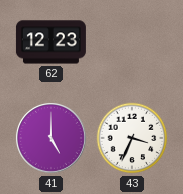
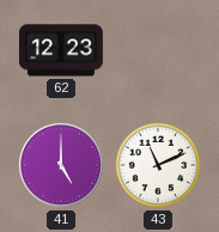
43: 3:34 -> 11:11 (158, 165)
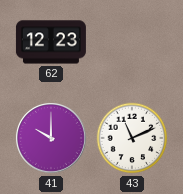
41: 5:00 -> 10:00 (51, 138)
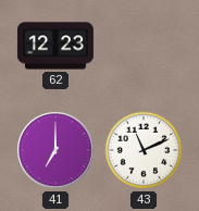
41: 10:00 -> 7:00 (55, 150)
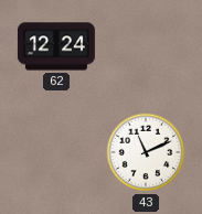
62: 12:23 -> 12:24 (56, 46)
41: 7:00 -> none (55, 150)
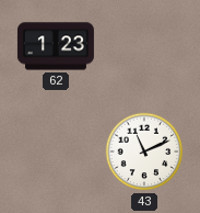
62: 12:24 -> 1:23 (56, 46)
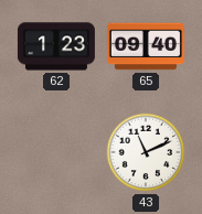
65: none -> 09:40 (146, 46)
